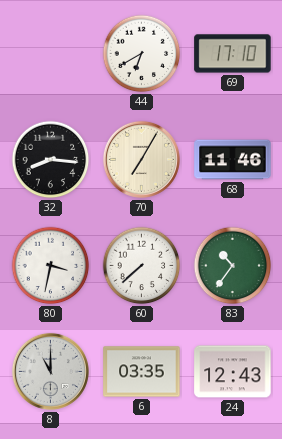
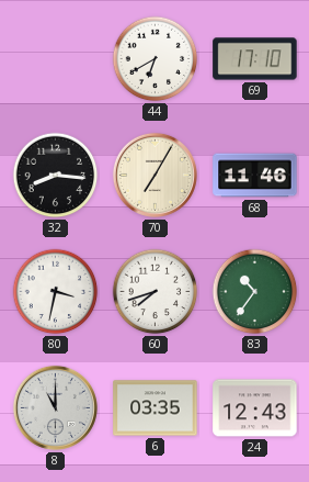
60: 7:38 -> 7:42 (156, 292)
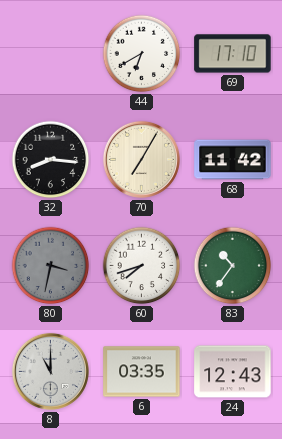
68: 11:46 -> 11:42 (233, 160)
80 dial: white -> grey (51, 266)
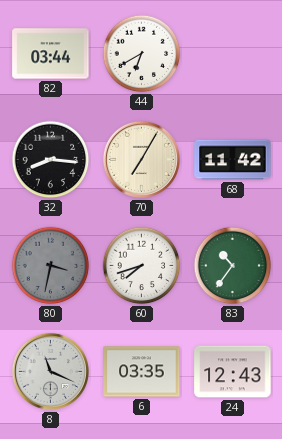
82: none -> 03:44 (51, 54)
69: 17:10 -> none (233, 54)
8: 11:00 -> 11:19 (50, 371)
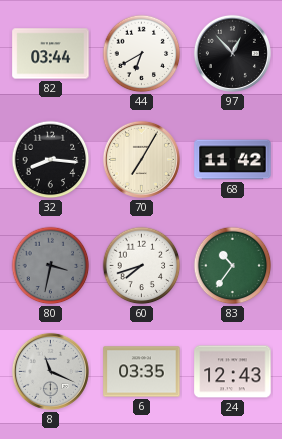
97: none -> 12:53 (232, 53)
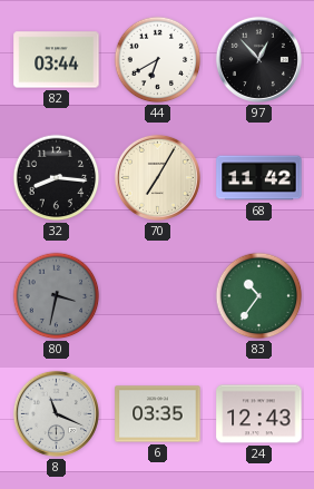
60: 7:42 -> none (142, 266)
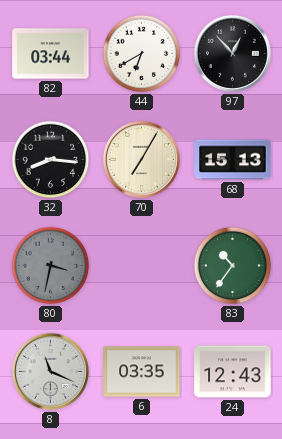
68: 11:42 -> 15:13 (233, 160)
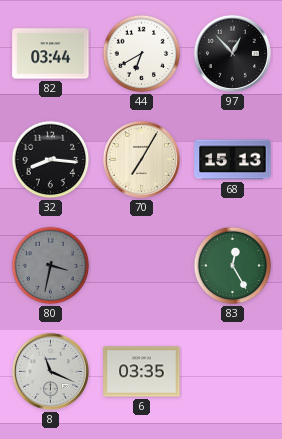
83: 10:36 -> 12:25 (233, 266)
24: 12:43 -> none (233, 372)
